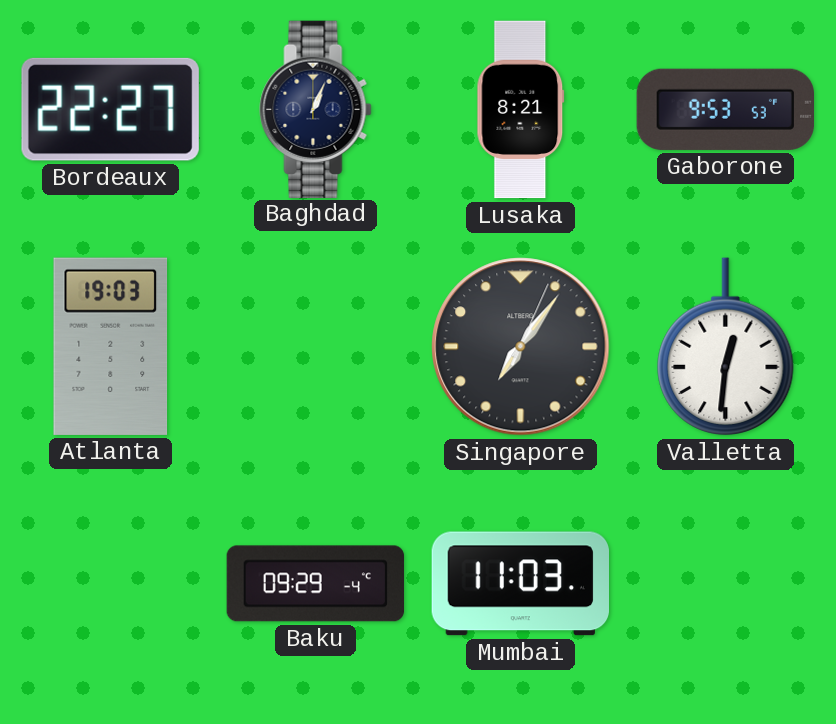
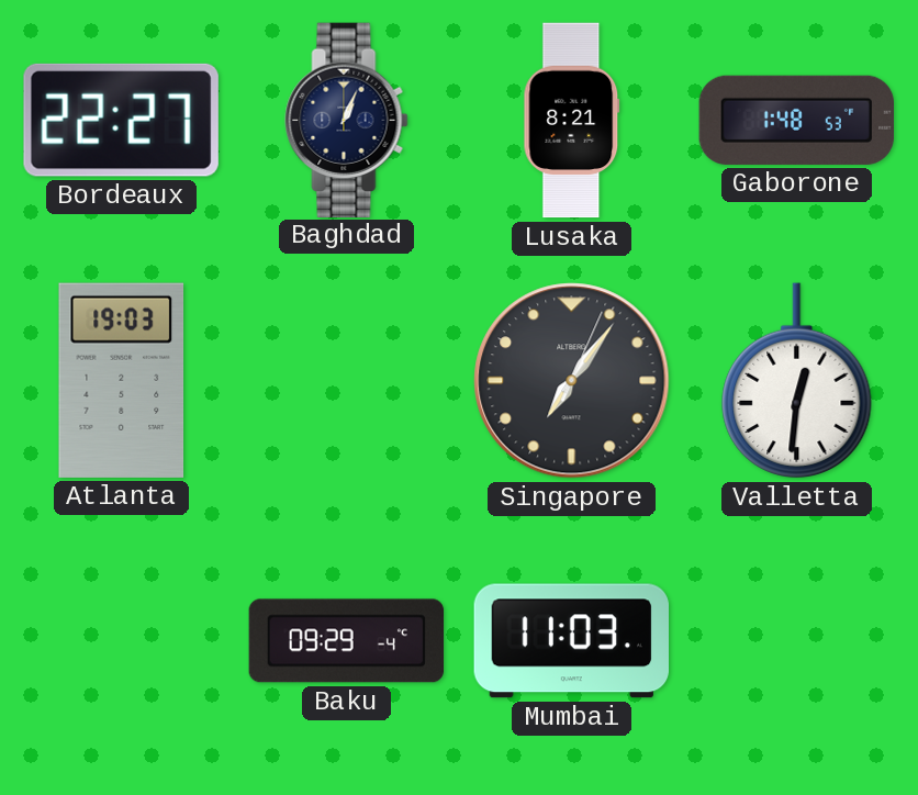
Gaborone: 9:53 -> 1:48 (796, 120)
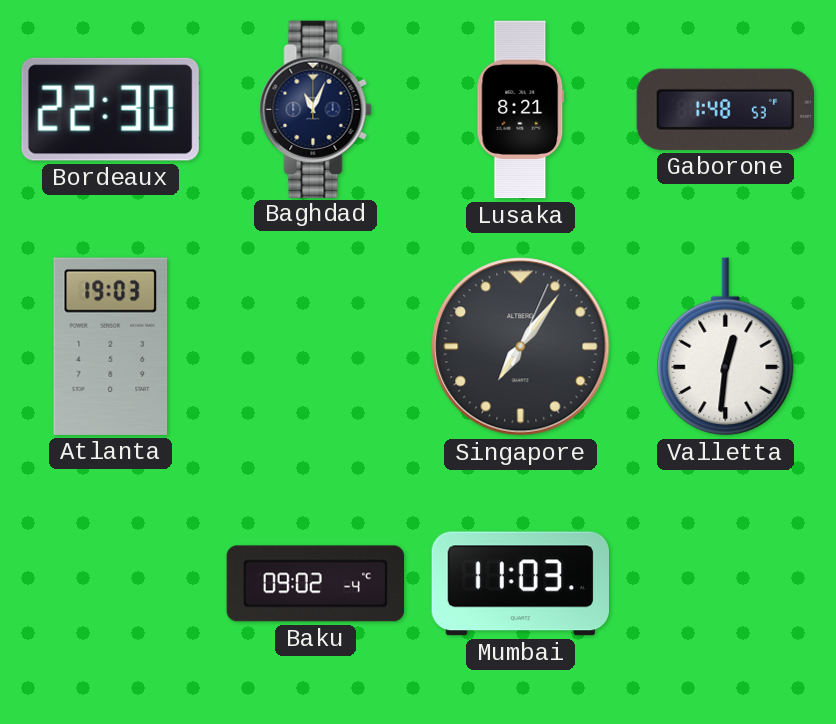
Bordeaux: 22:27 -> 22:30 (110, 109)
Baghdad: 1:04 -> 11:04 (316, 109)
Baku: 09:29 -> 09:02 (316, 584)
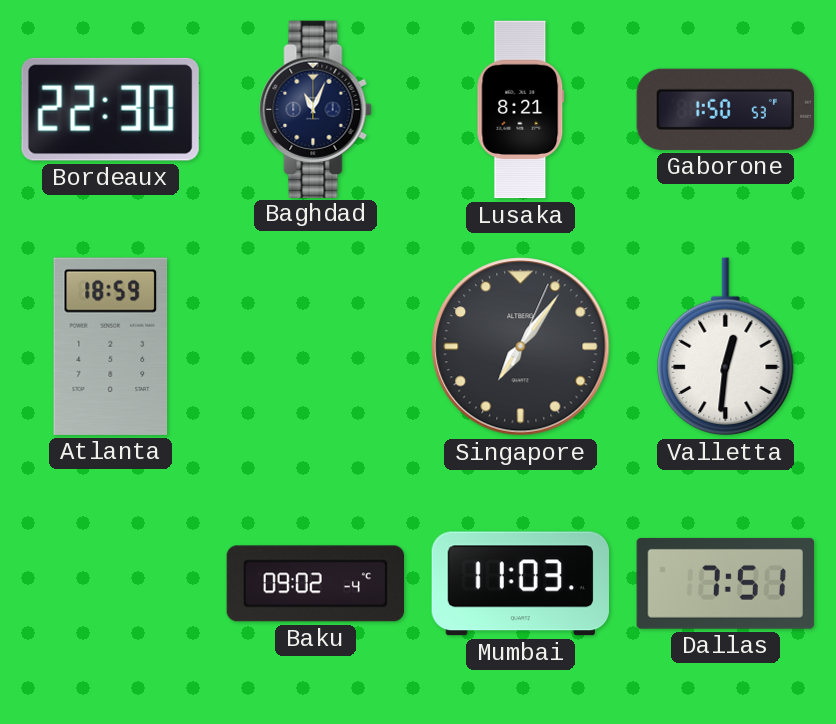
Gaborone: 1:48 -> 1:50 (725, 109)
Atlanta: 19:03 -> 18:59 (111, 346)
Dallas: none -> 7:51 (725, 583)
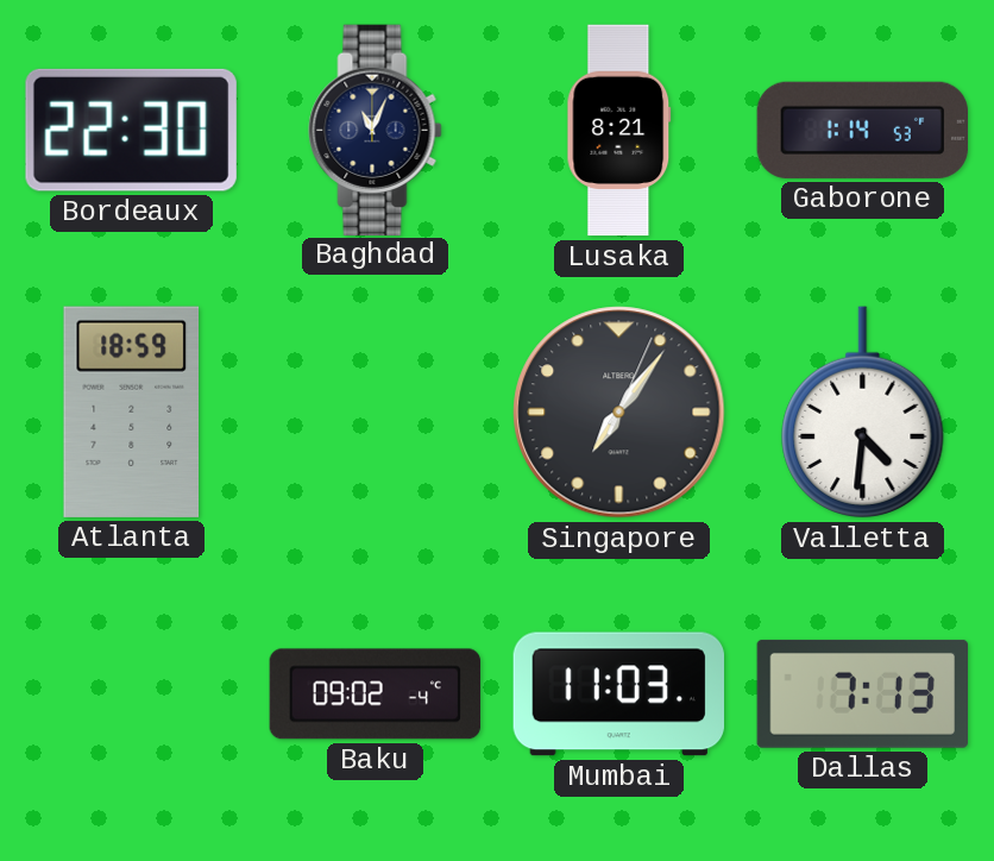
Gaborone: 1:50 -> 1:14 (862, 130)
Valletta: 12:31 -> 4:31 (863, 413)
Dallas: 7:51 -> 7:13 (862, 693)
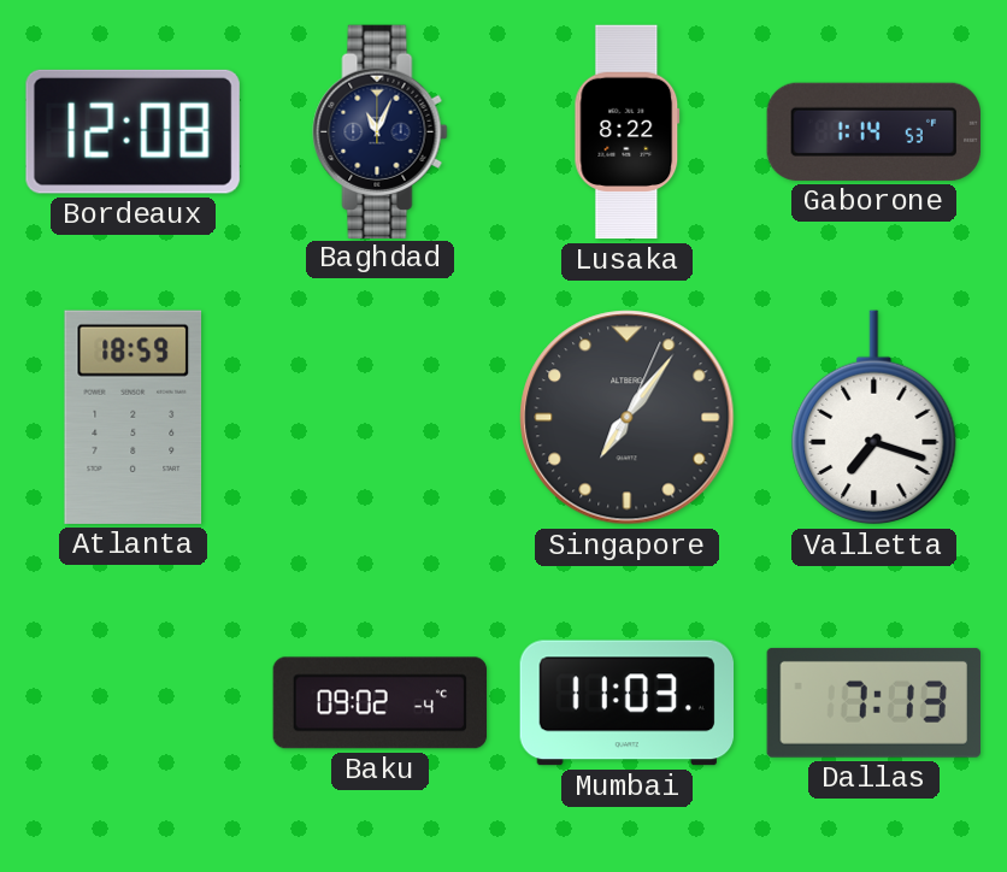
Bordeaux: 22:30 -> 12:08 (132, 131)
Lusaka: 8:21 -> 8:22 (628, 132)
Valletta: 4:31 -> 7:18 (874, 418)
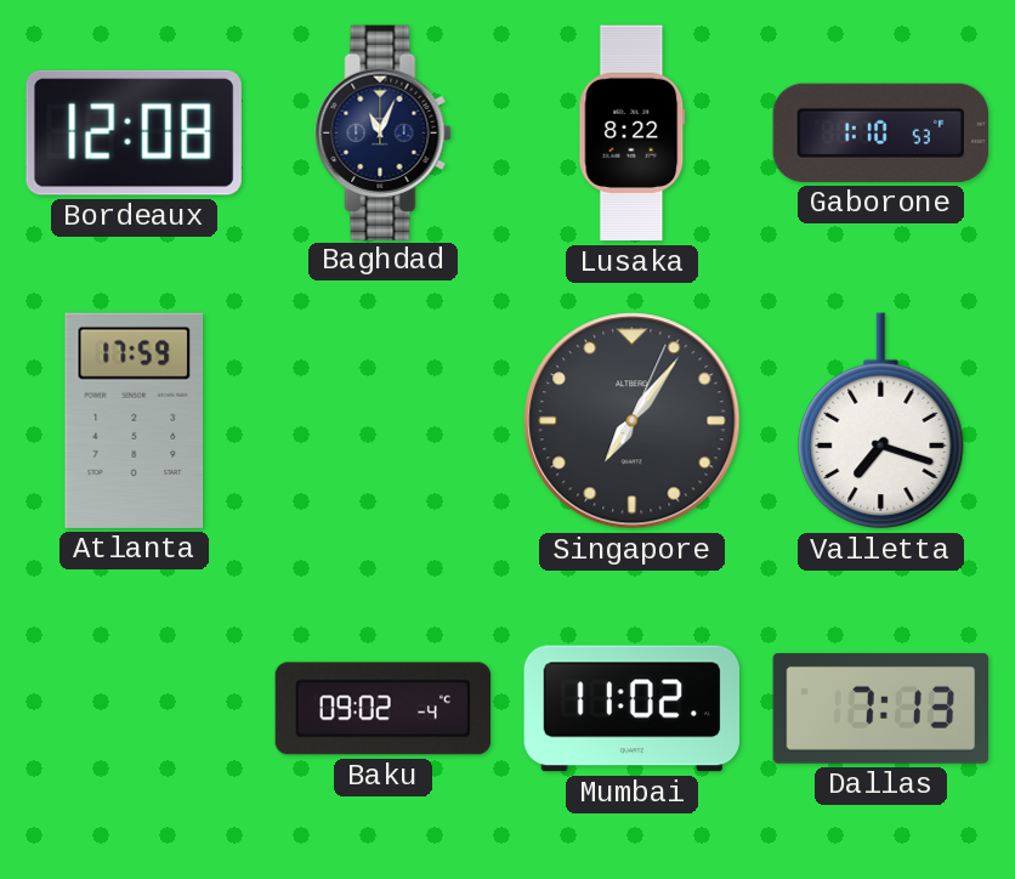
Gaborone: 1:14 -> 1:10 (880, 132)
Atlanta: 18:59 -> 17:59 (135, 420)
Mumbai: 11:03 -> 11:02 (631, 709)
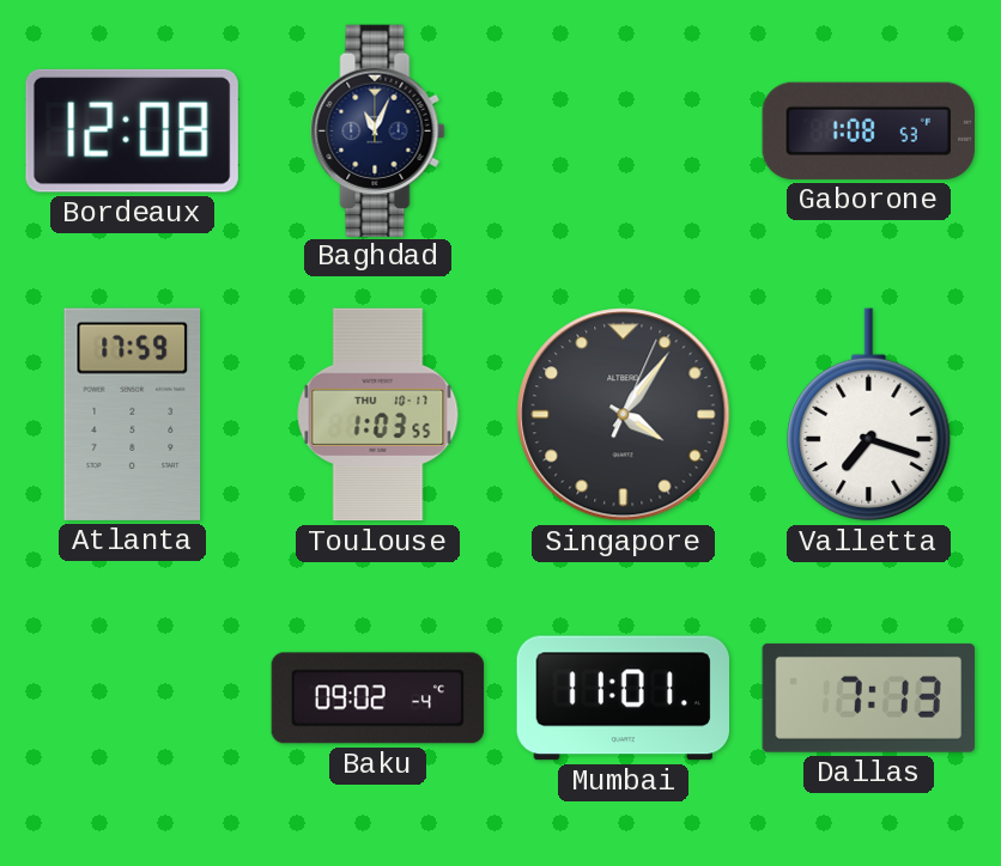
Lusaka: 8:22 -> none (633, 134)
Gaborone: 1:10 -> 1:08 (868, 130)
Toulouse: none -> 1:03 (378, 415)
Singapore: 7:06 -> 4:06 (624, 415)
Mumbai: 11:02 -> 11:01 (623, 699)
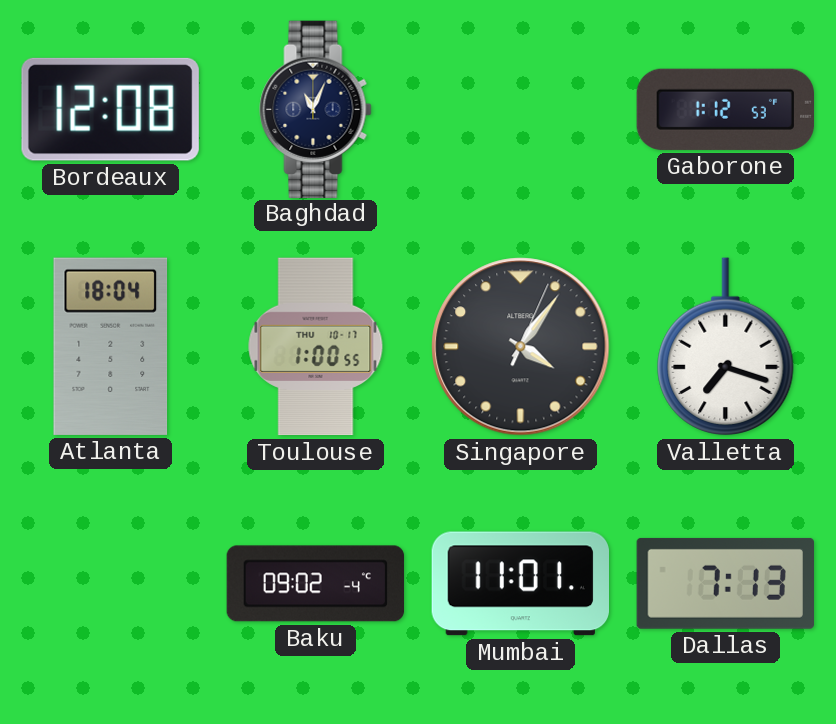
Gaborone: 1:08 -> 1:12 (725, 109)
Atlanta: 17:59 -> 18:04 (111, 346)
Toulouse: 1:03 -> 1:00 (316, 347)
